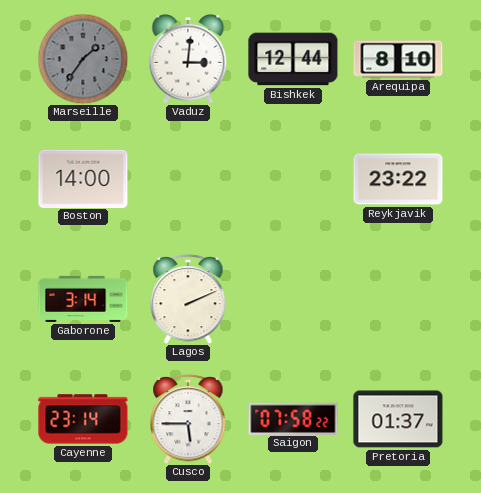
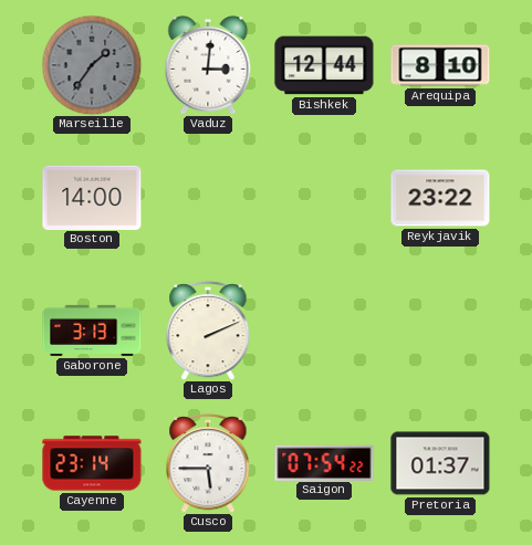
Gaborone: 3:14 -> 3:13 (92, 331)
Saigon: 07:58 -> 07:54 (324, 462)
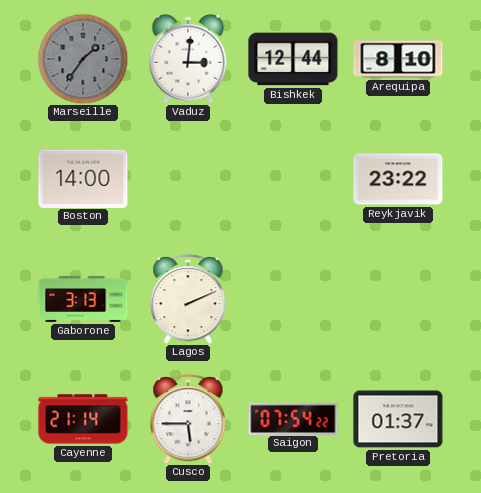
Cayenne: 23:14 -> 21:14 (83, 419)
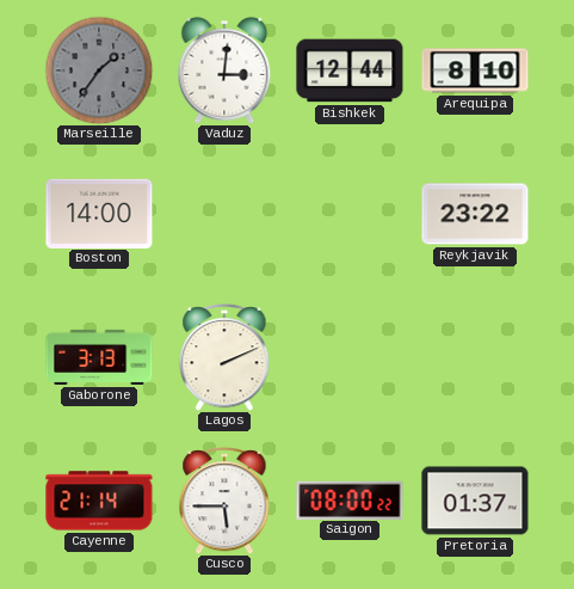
Saigon: 07:54 -> 08:00 (350, 499)
